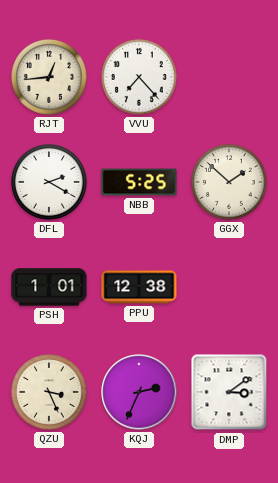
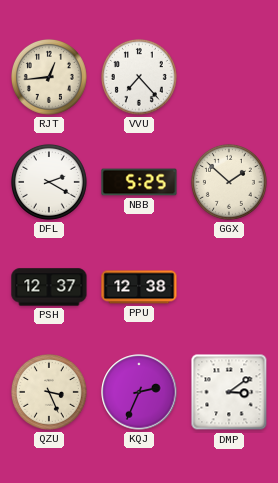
PSH: 1:01 -> 12:37 (49, 287)
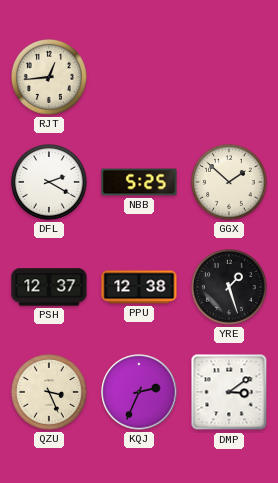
VVU: 7:23 -> none (139, 77)
YRE: none -> 1:27 (229, 287)
